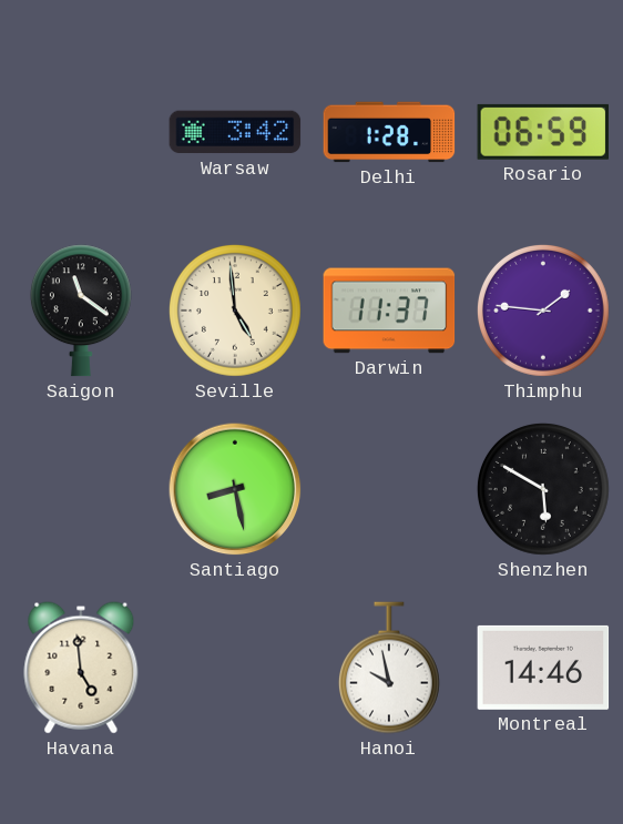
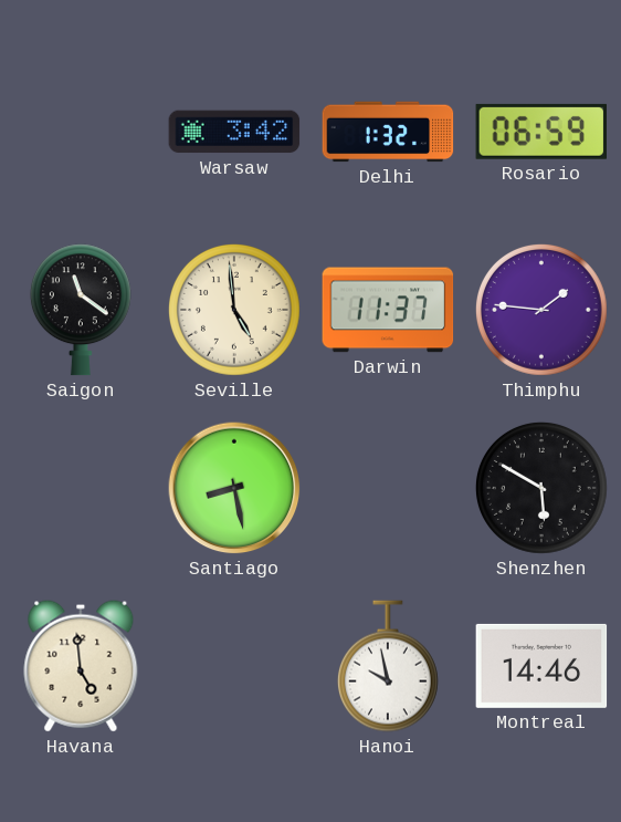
Delhi: 1:28 -> 1:32 (388, 132)
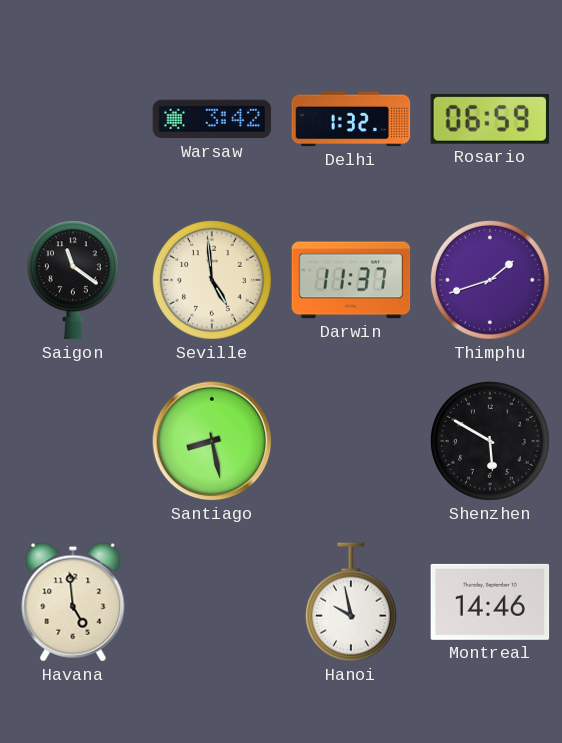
Thimphu: 1:46 -> 1:42 (490, 280)
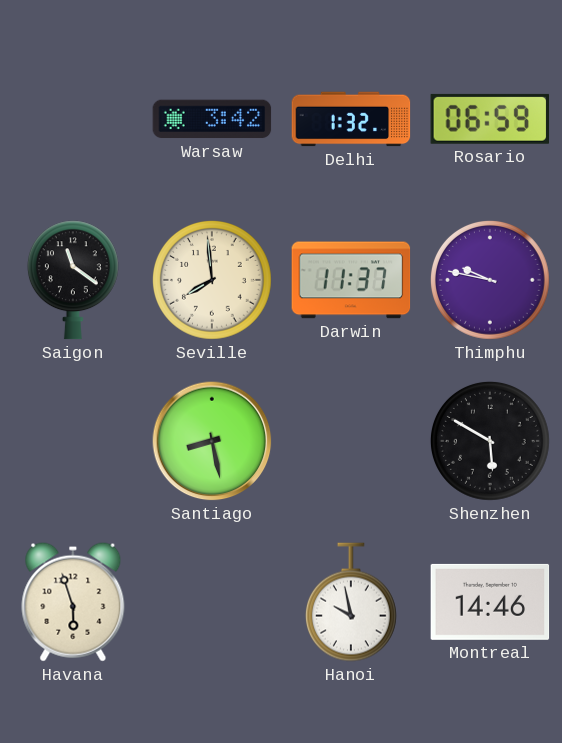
Seville: 4:59 -> 7:59 (212, 280)
Thimphu: 1:42 -> 9:47 (490, 280)
Havana: 4:59 -> 5:57 (73, 602)
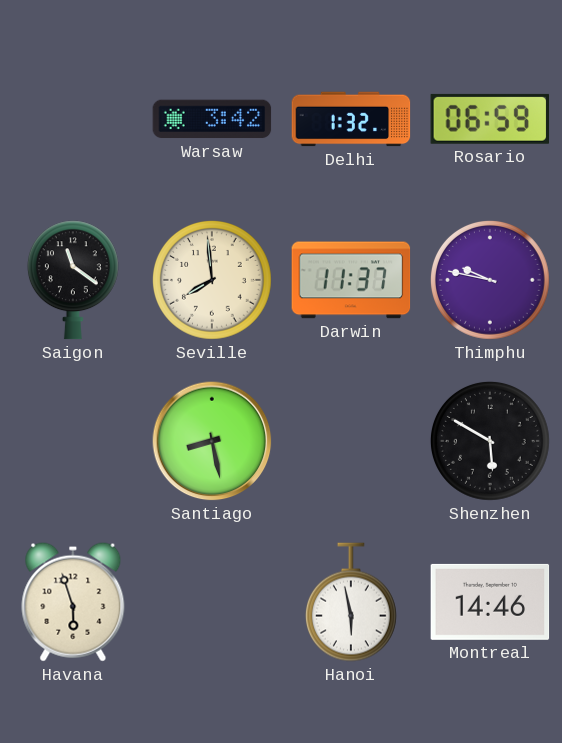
Hanoi: 9:58 -> 5:58 (351, 602)
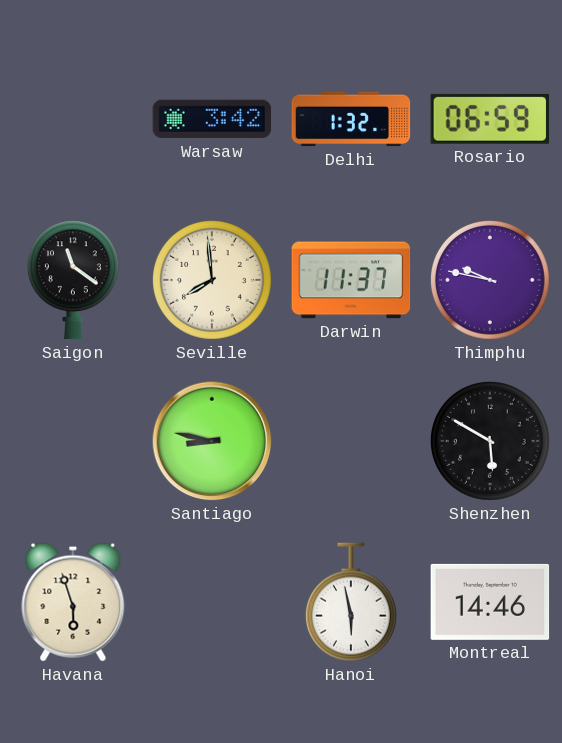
Santiago: 8:28 -> 8:47 (212, 441)
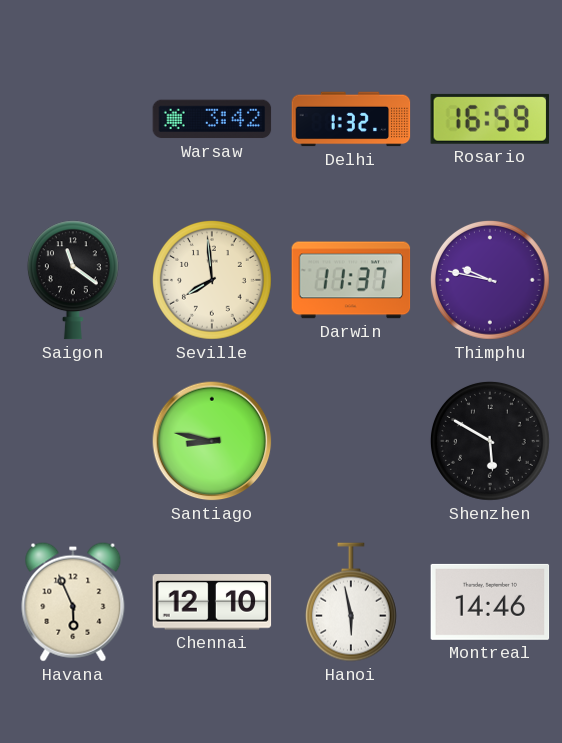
Rosario: 06:59 -> 16:59 (490, 119)
Havana: 5:57 -> 5:56 (73, 602)
Chennai: none -> 12:10 (212, 602)
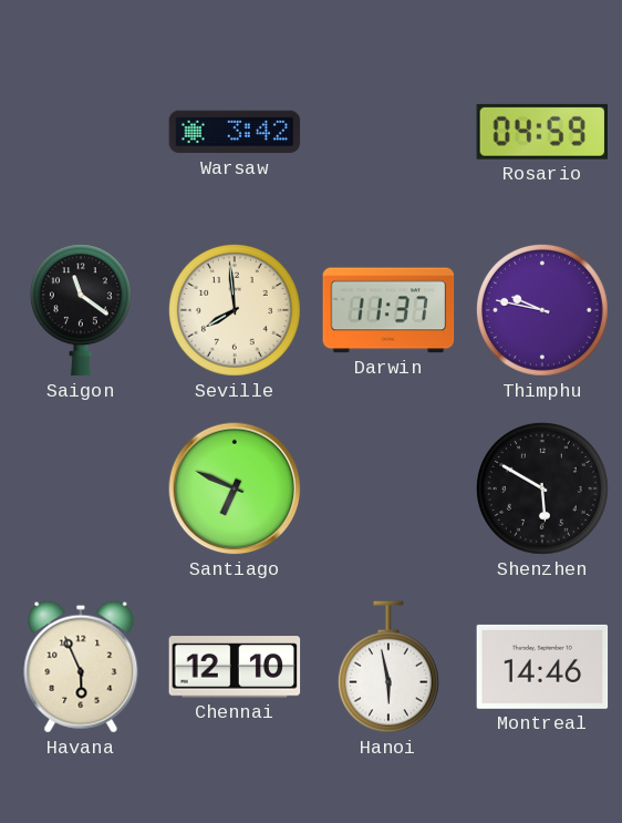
Delhi: 1:32 -> none (351, 119)
Rosario: 16:59 -> 04:59 (542, 132)
Santiago: 8:47 -> 6:49 (235, 488)
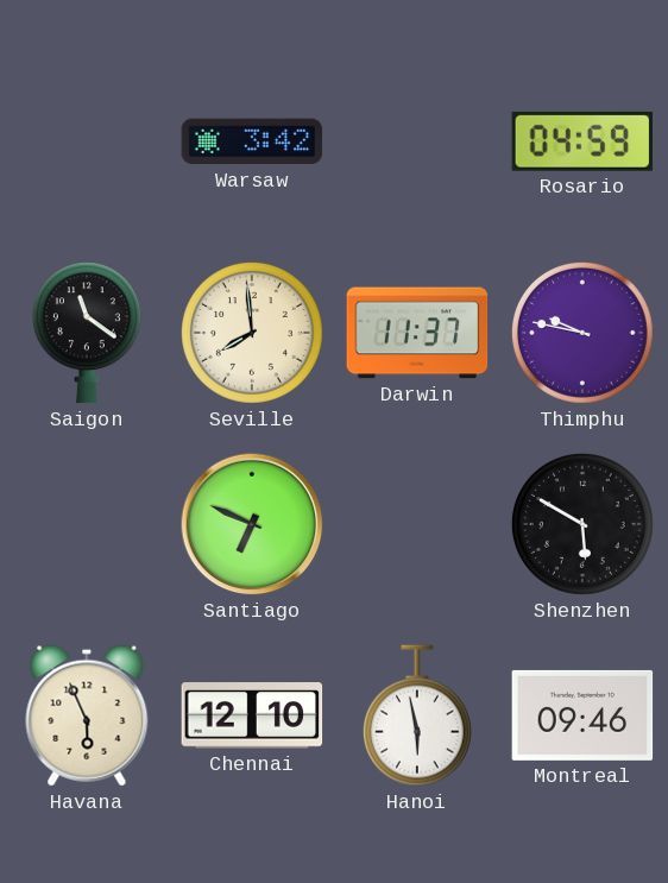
Montreal: 14:46 -> 09:46 (582, 715)
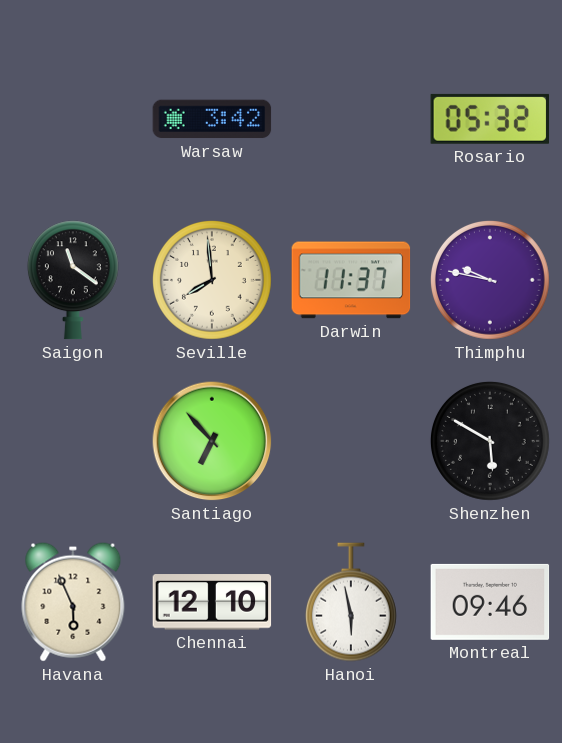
Rosario: 04:59 -> 05:32 (490, 119)
Santiago: 6:49 -> 6:53 (212, 441)
